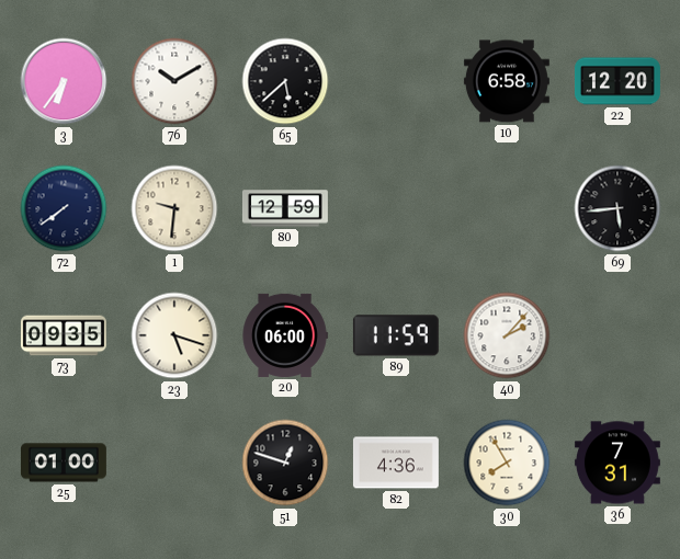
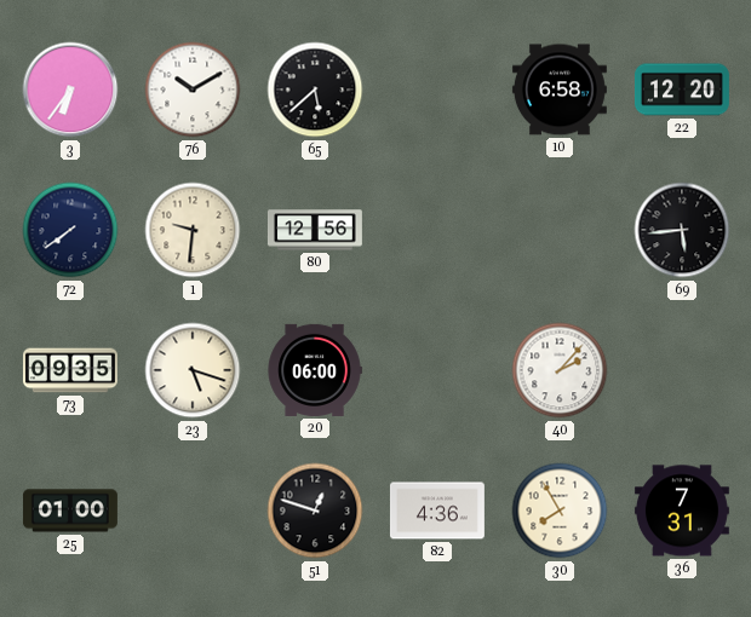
80: 12:59 -> 12:56 (315, 230)
89: 11:59 -> none (396, 335)
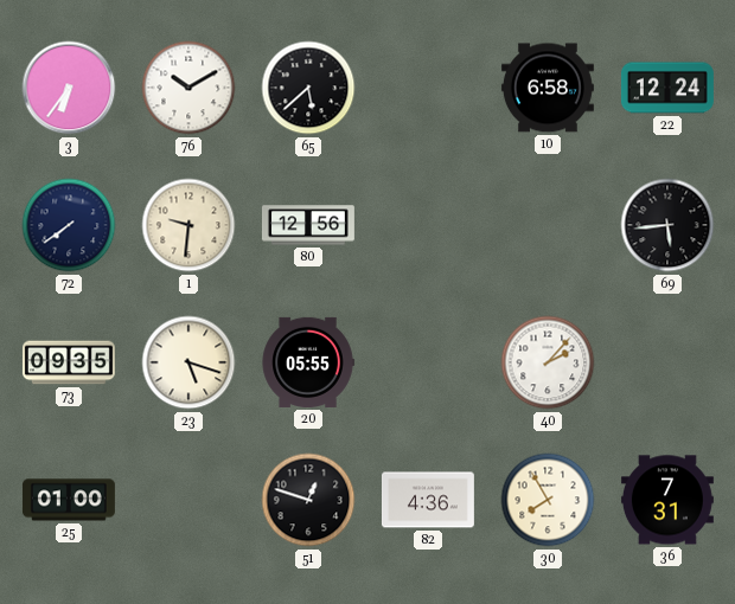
22: 12:20 -> 12:24 (667, 88)
20: 06:00 -> 05:55 (308, 362)
